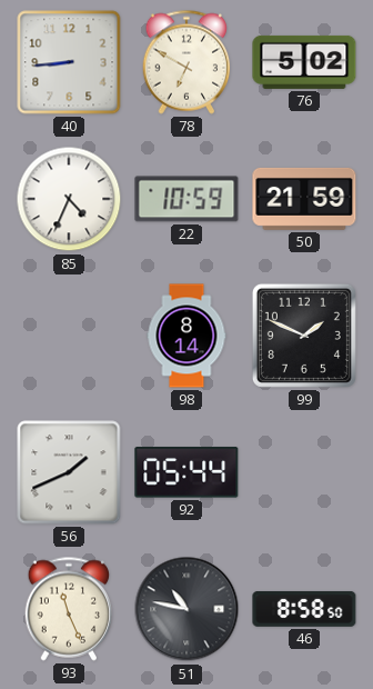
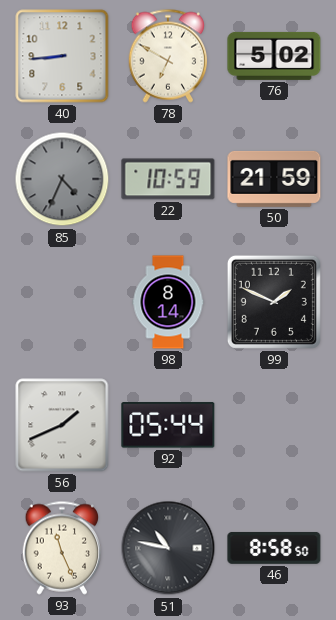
85 dial: white -> grey (62, 179)
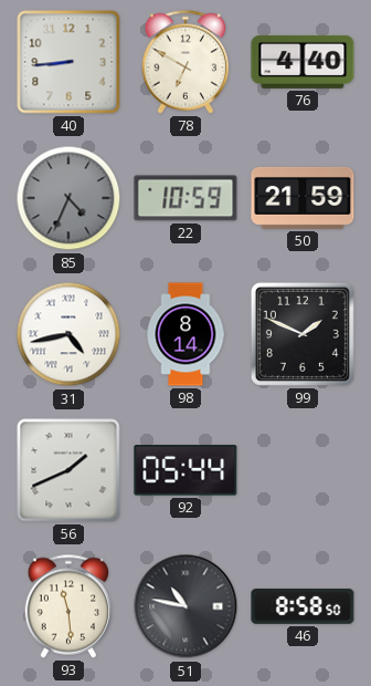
76: 5:02 -> 4:40 (303, 62)
31: none -> 4:43 (68, 334)
93: 11:26 -> 11:29 (68, 606)
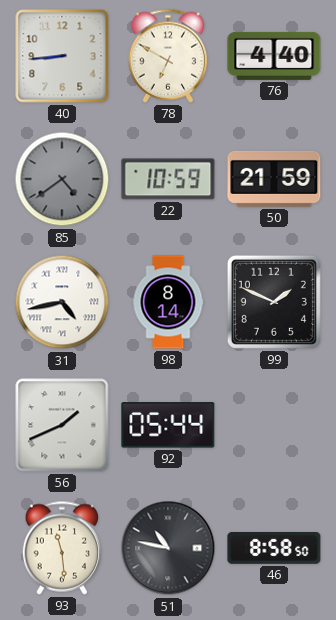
85: 4:34 -> 4:39 (62, 179)
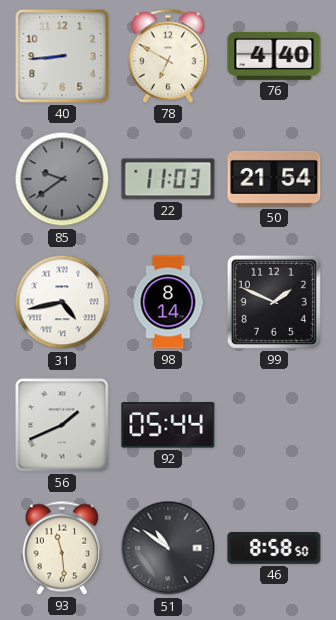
85: 4:39 -> 9:39 (62, 179)
22: 10:59 -> 11:03 (168, 179)
50: 21:59 -> 21:54 (274, 179)
51: 10:47 -> 10:51 (168, 548)
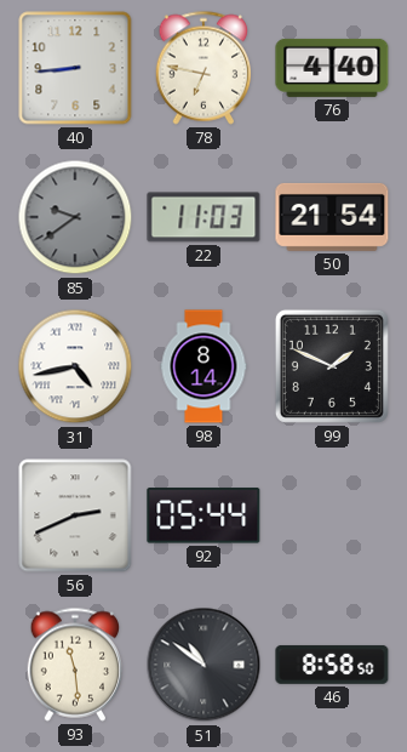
78: 6:50 -> 6:47 (203, 68)
56: 1:41 -> 2:41 (75, 515)
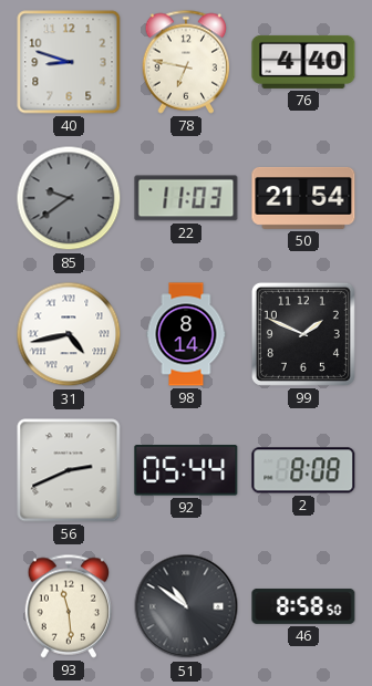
40: 8:44 -> 8:48 (69, 62)
2: none -> 8:08 (303, 470)
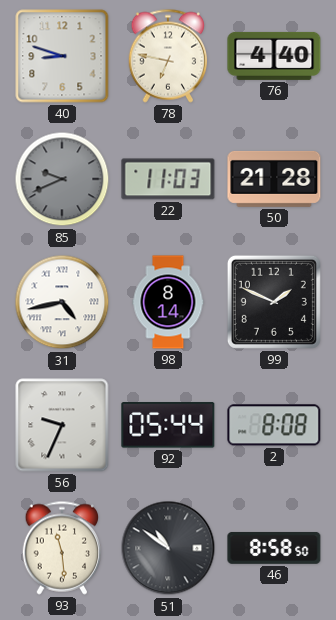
85: 9:39 -> 9:41 (62, 179)
50: 21:54 -> 21:28 (274, 179)
56: 2:41 -> 9:34 (62, 425)
